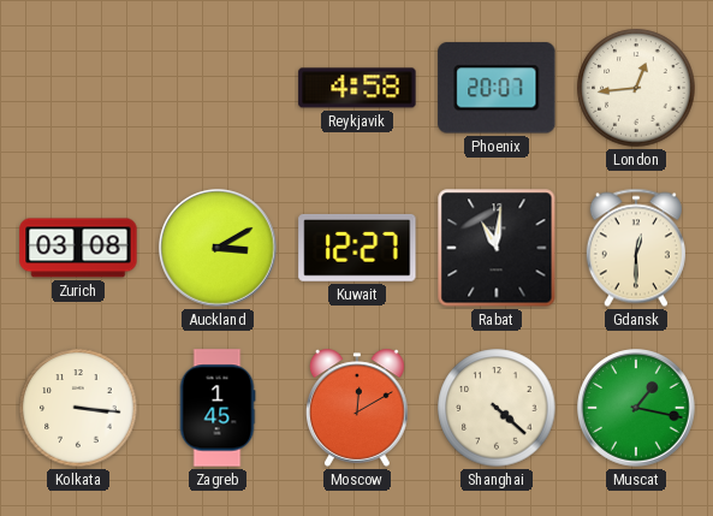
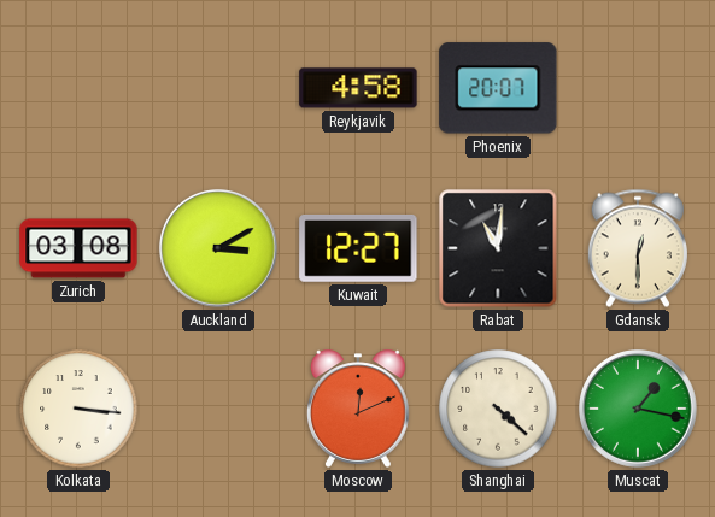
London: 12:44 -> none (636, 88)
Zagreb: 1:45 -> none (218, 408)
Moscow: 12:10 -> 12:11 (359, 409)
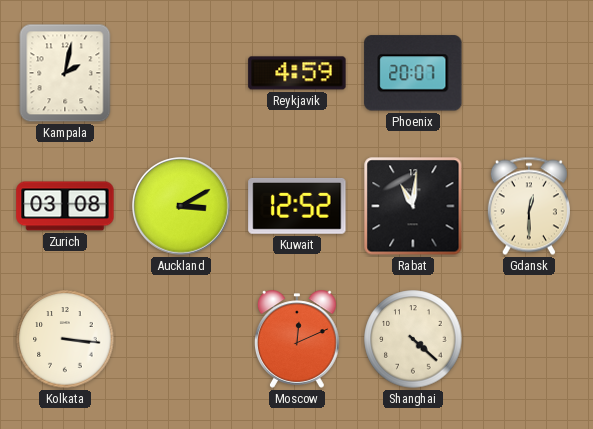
Kampala: none -> 2:02 (65, 73)
Reykjavik: 4:58 -> 4:59 (297, 73)
Kuwait: 12:27 -> 12:52 (297, 206)
Muscat: 1:17 -> none (639, 410)
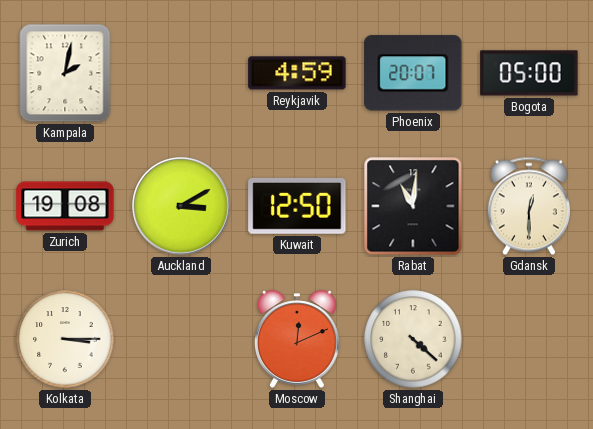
Bogota: none -> 05:00 (529, 73)
Zurich: 03:08 -> 19:08 (65, 206)
Kuwait: 12:52 -> 12:50 (297, 206)
Kolkata: 3:16 -> 3:15 (65, 339)
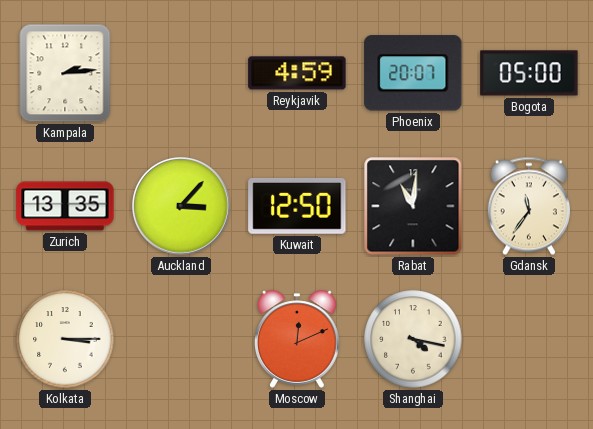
Kampala: 2:02 -> 2:14 (65, 73)
Zurich: 19:08 -> 13:35 (65, 206)
Auckland: 3:10 -> 3:07 (182, 207)
Gdansk: 12:30 -> 11:36 (529, 206)
Shanghai: 4:22 -> 4:17 (413, 339)
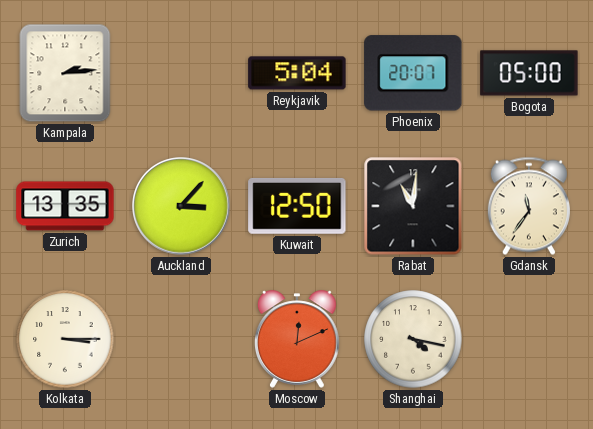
Reykjavik: 4:59 -> 5:04 (297, 73)
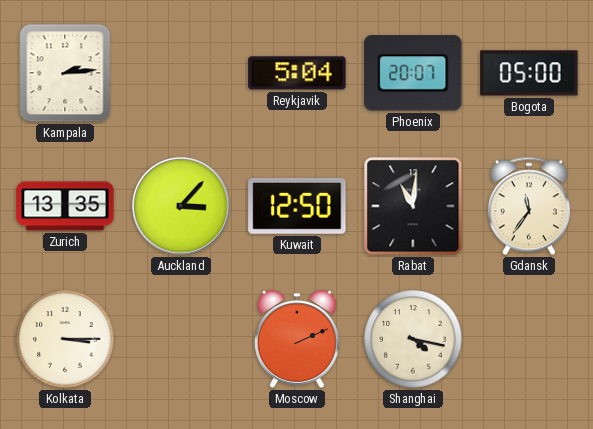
Moscow: 12:11 -> 2:11 (298, 339)
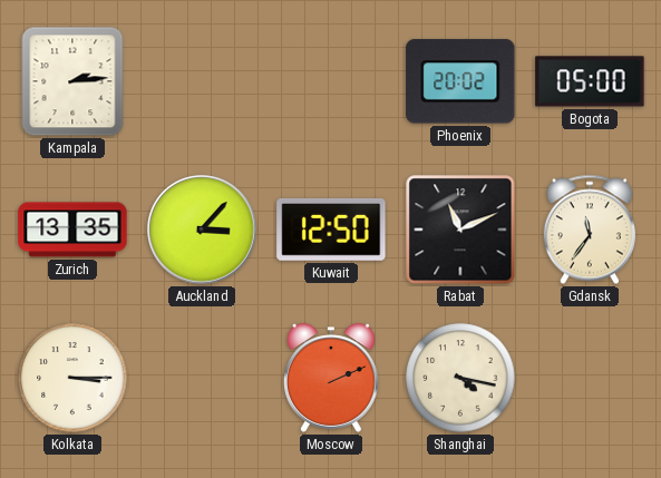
Reykjavik: 5:04 -> none (297, 73)
Phoenix: 20:07 -> 20:02 (460, 81)
Rabat: 11:01 -> 11:11 (460, 230)
